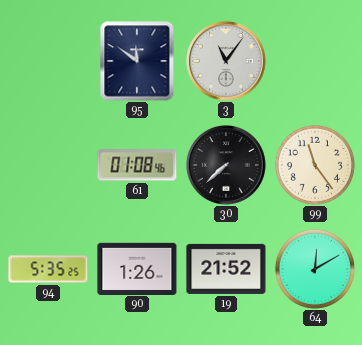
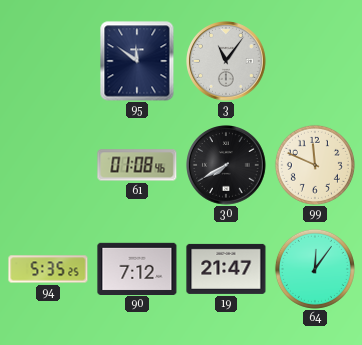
30: 7:38 -> 7:40 (226, 165)
99: 11:24 -> 11:49 (315, 165)
90: 1:26 -> 7:12 (137, 268)
19: 21:52 -> 21:47 (226, 269)
64: 12:10 -> 12:06 (315, 269)
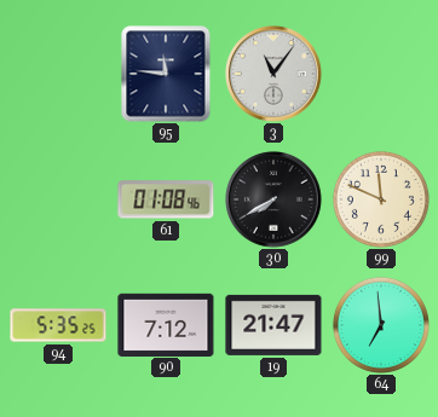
95: 11:51 -> 11:46 (166, 74)
64: 12:06 -> 6:59 (381, 325)
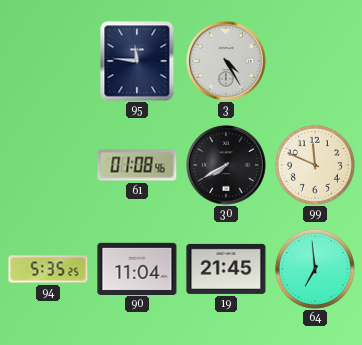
3: 11:06 -> 4:25 (226, 61)
90: 7:12 -> 11:04 (137, 268)
19: 21:47 -> 21:45 (226, 269)
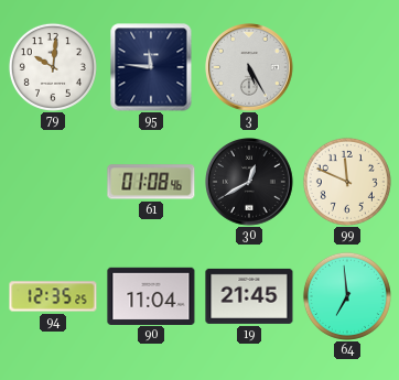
79: none -> 10:01 (53, 67)
3: 4:25 -> 5:25 (249, 67)
30: 7:40 -> 12:40 (249, 182)
94: 5:35 -> 12:35 (53, 296)
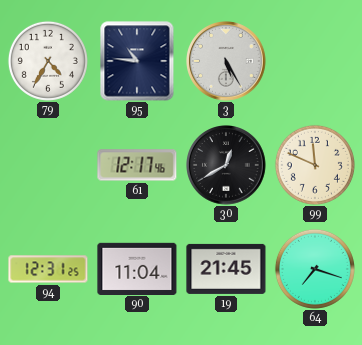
79: 10:01 -> 4:35 (48, 61)
95: 11:46 -> 10:46 (137, 61)
61: 01:08 -> 12:17 (137, 165)
94: 12:35 -> 12:31 (48, 269)
64: 6:59 -> 7:18 (315, 269)
